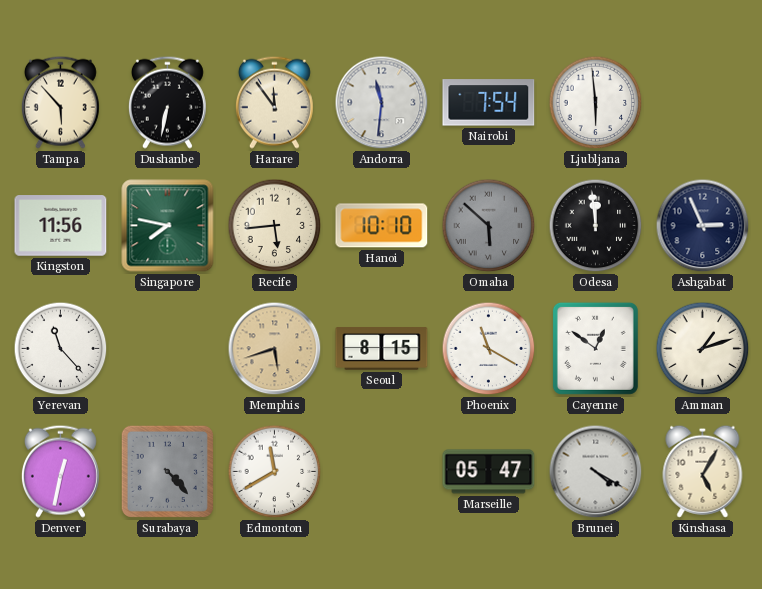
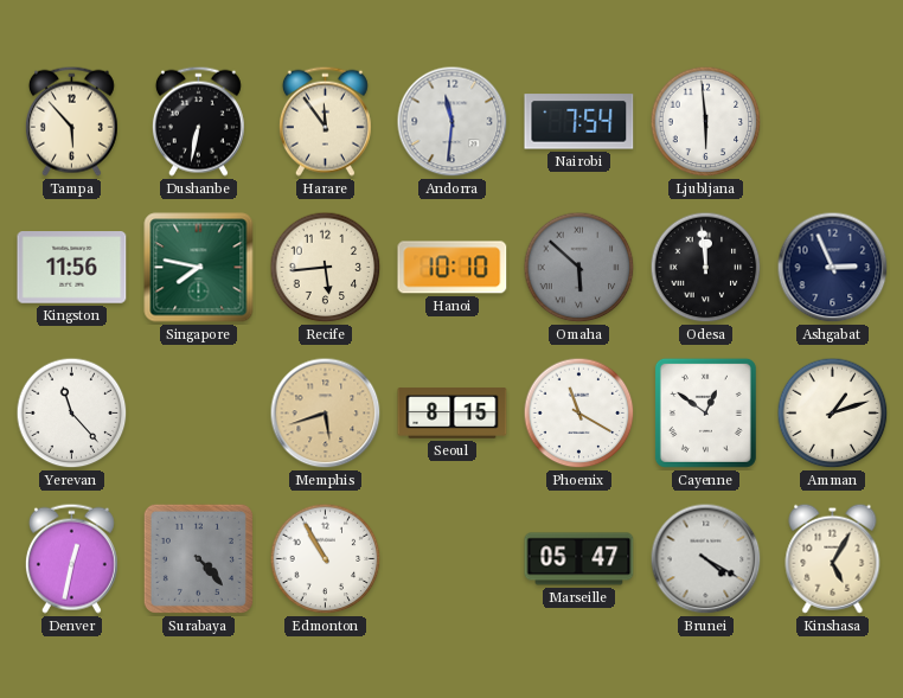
Edmonton: 11:40 -> 10:55 (326, 559)
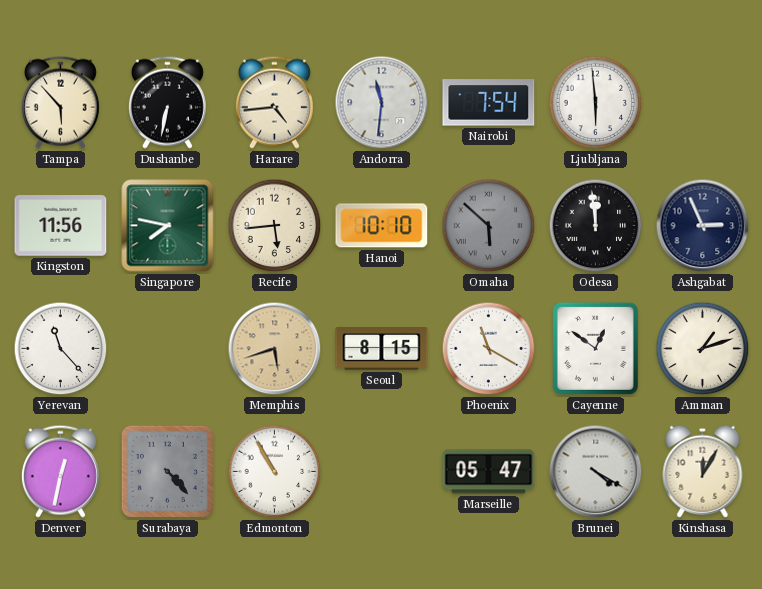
Harare: 11:54 -> 4:44 (274, 102)
Kinshasa: 5:05 -> 12:05 (703, 471)
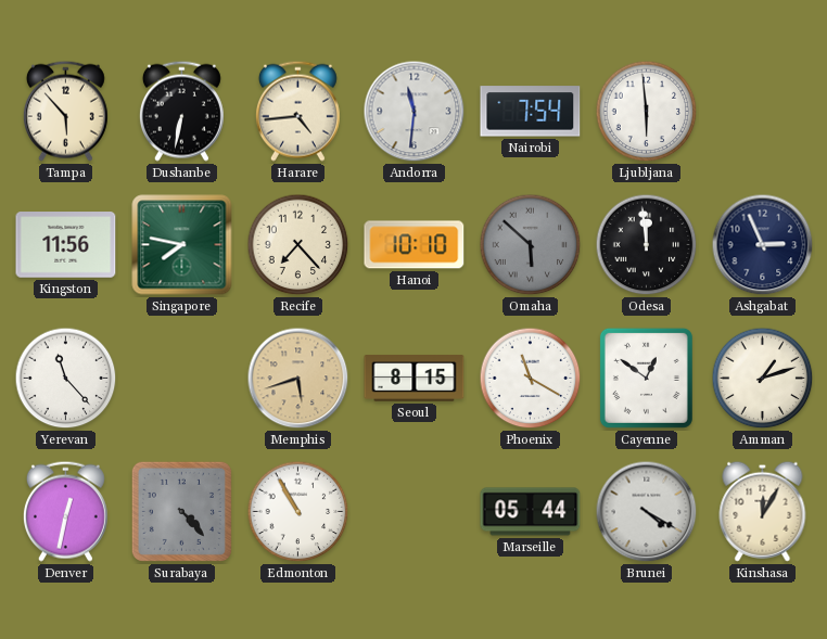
Recife: 5:44 -> 7:23 (298, 245)
Marseille: 05:47 -> 05:44 (531, 512)
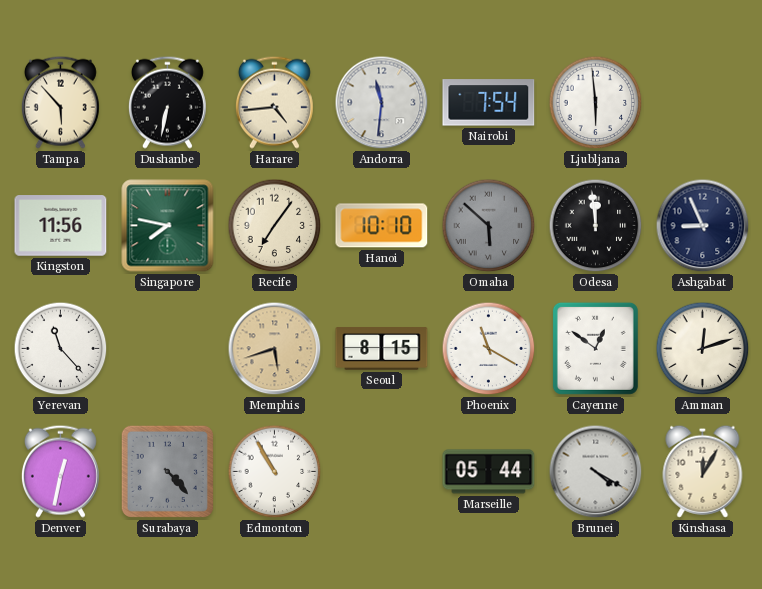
Recife: 7:23 -> 7:06 (275, 226)
Ashgabat: 2:56 -> 8:56 (703, 226)
Amman: 1:12 -> 12:12 (703, 349)
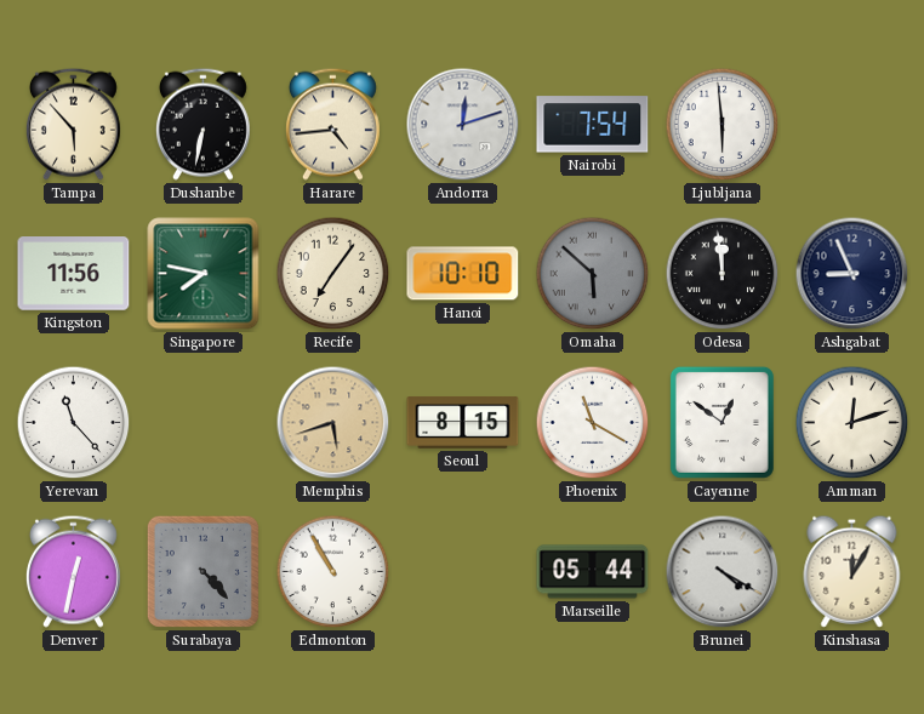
Andorra: 11:31 -> 12:12 (463, 125)
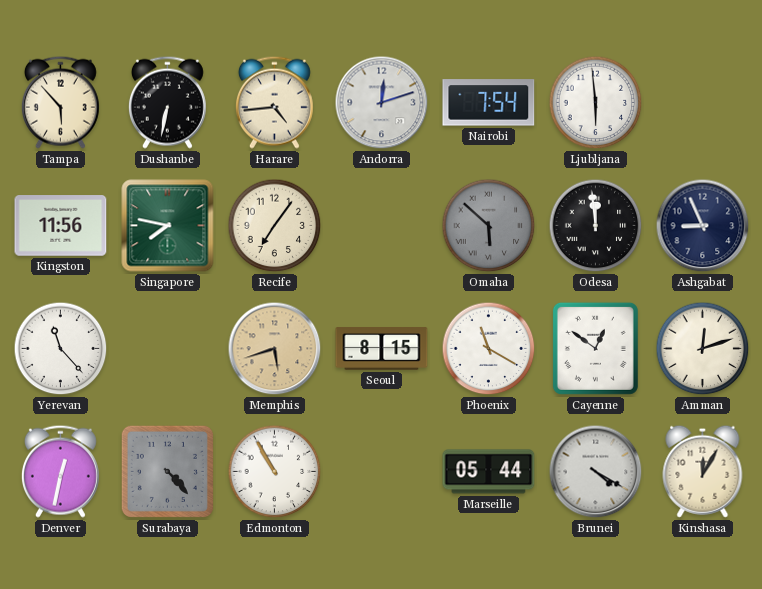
Hanoi: 10:10 -> none (463, 274)
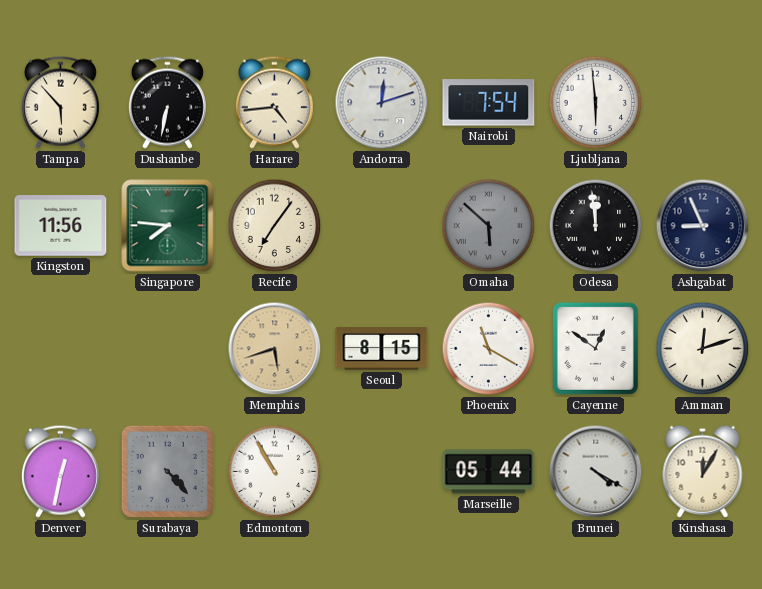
Singapore: 7:47 -> 7:46 (168, 226)
Yerevan: 11:23 -> none (61, 349)
